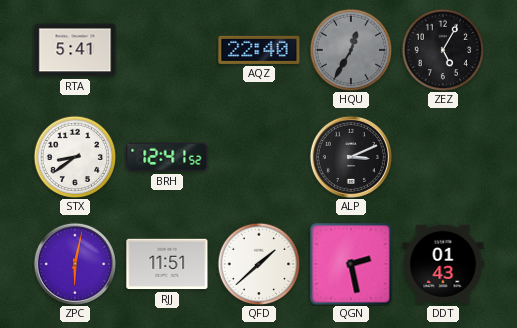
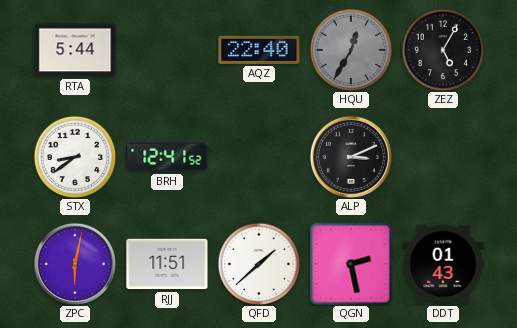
RTA: 5:41 -> 5:44 (75, 50)
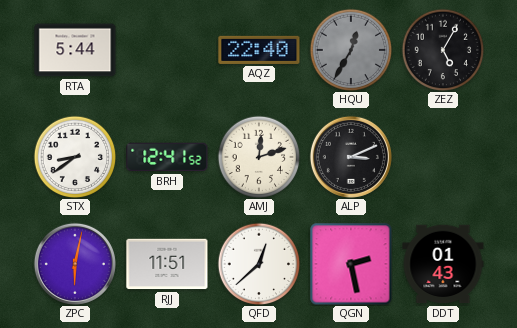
AMJ: none -> 12:12 (259, 157)
QFD: 1:38 -> 12:38 (259, 264)
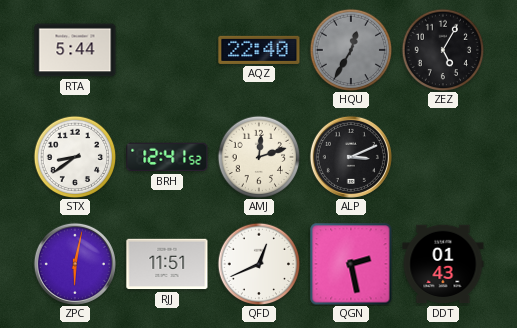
QFD: 12:38 -> 12:41 (259, 264)
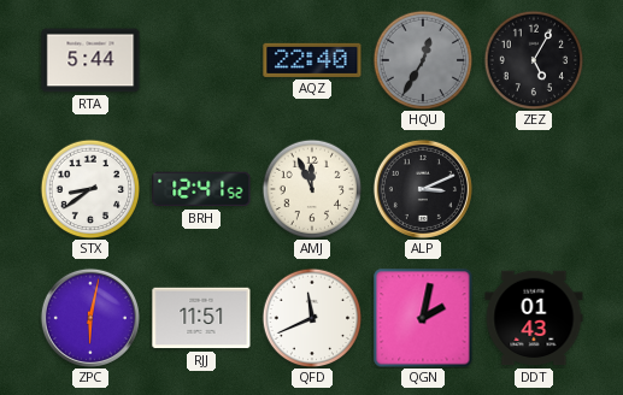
AMJ: 12:12 -> 11:56 (312, 189)
QFD: 12:41 -> 11:41 (312, 318)
QGN: 2:28 -> 2:02 (423, 318)
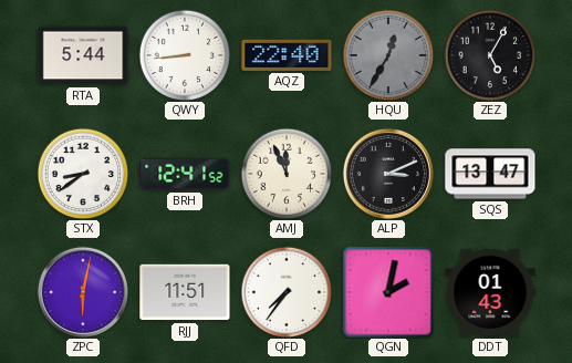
QWY: none -> 8:44 (185, 55)
SQS: none -> 13:47 (490, 174)
QFD: 11:41 -> 7:36 (287, 292)
